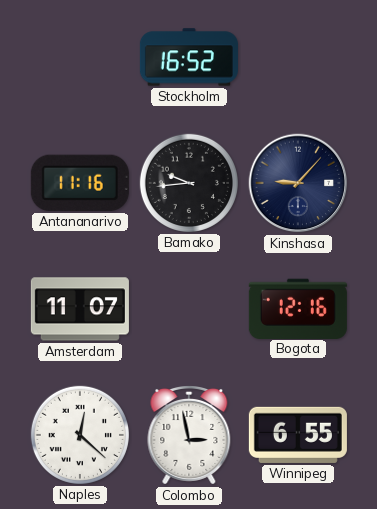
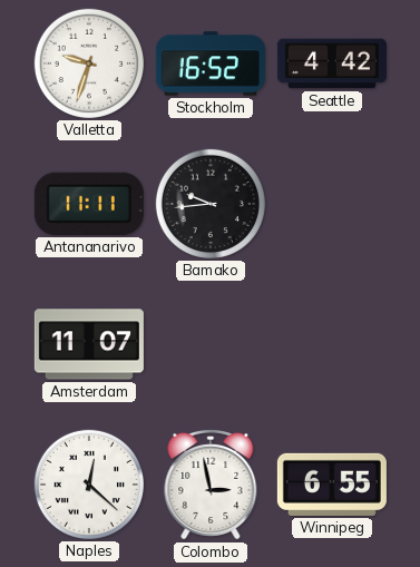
Valletta: none -> 9:33 (89, 63)
Seattle: none -> 4:42 (332, 63)
Antananarivo: 11:16 -> 11:11 (89, 204)
Kinshasa: 9:07 -> none (298, 183)
Bogota: 12:16 -> none (298, 308)
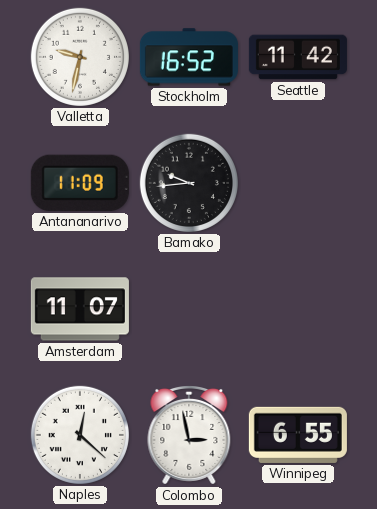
Valletta: 9:33 -> 9:32 (80, 57)
Seattle: 4:42 -> 11:42 (298, 57)
Antananarivo: 11:11 -> 11:09 (80, 183)
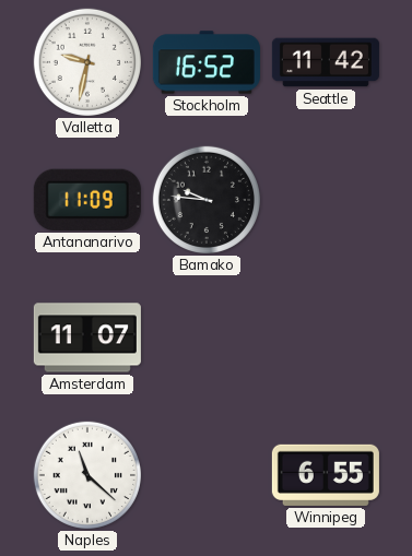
Bamako: 9:44 -> 9:46 (207, 200)
Naples: 12:22 -> 11:22 (87, 475)
Colombo: 2:58 -> none (189, 436)
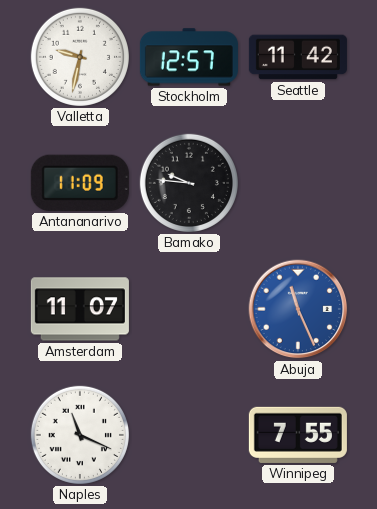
Stockholm: 16:52 -> 12:57 (189, 57)
Abuja: none -> 11:26 (298, 309)
Naples: 11:22 -> 11:19 (80, 435)
Winnipeg: 6:55 -> 7:55 (298, 435)
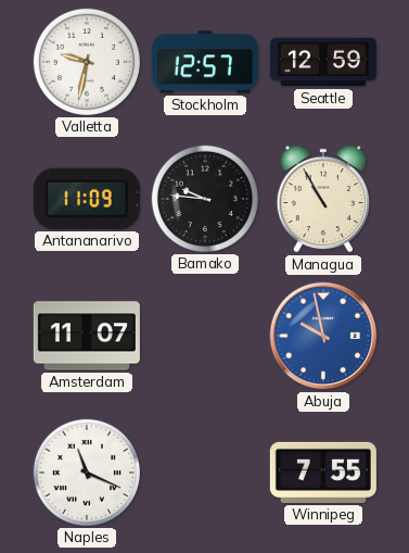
Seattle: 11:42 -> 12:59 (323, 62)
Managua: none -> 10:55 (322, 199)
Abuja: 11:26 -> 9:58 (323, 336)
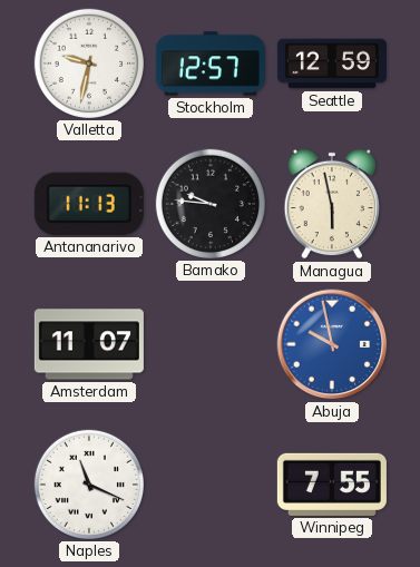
Antananarivo: 11:09 -> 11:13 (89, 204)
Managua: 10:55 -> 5:58 (331, 204)
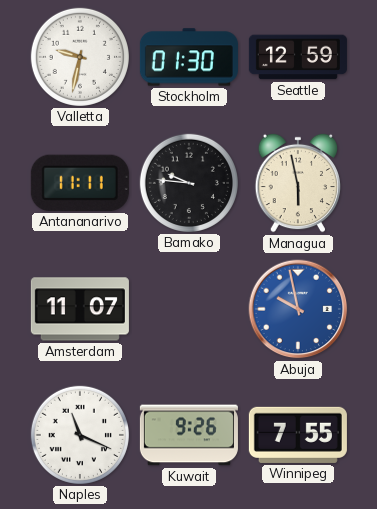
Stockholm: 12:57 -> 01:30 (189, 57)
Antananarivo: 11:13 -> 11:11 (80, 183)
Kuwait: none -> 9:26 (189, 435)
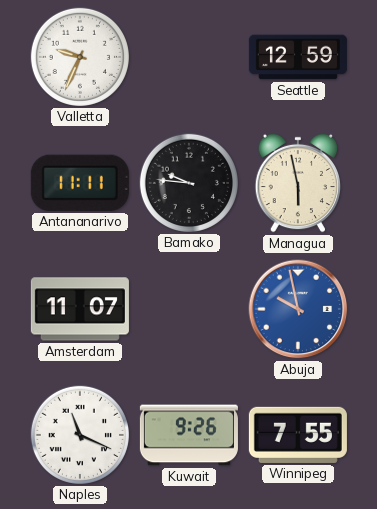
Valletta: 9:32 -> 9:34 (80, 57)
Stockholm: 01:30 -> none (189, 57)
